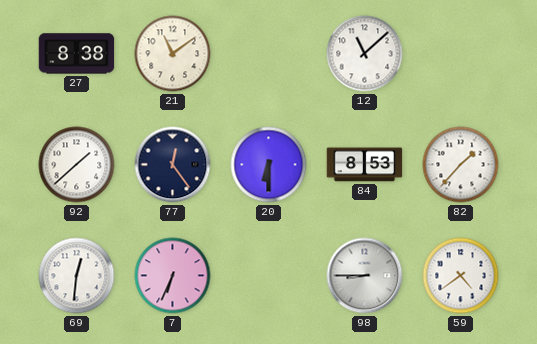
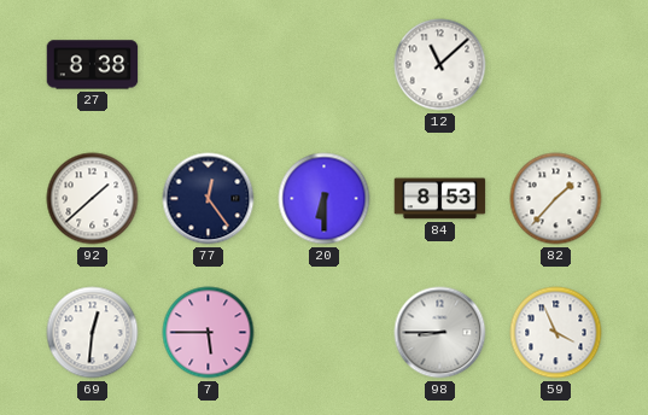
21: 11:09 -> none (173, 54)
7: 6:34 -> 5:45 (209, 333)
59: 4:39 -> 3:56 (556, 333)
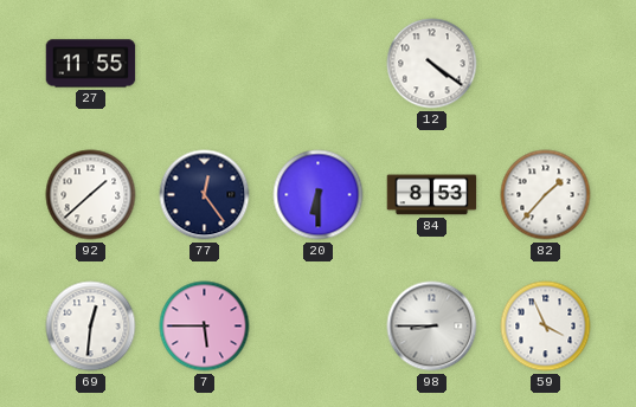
27: 8:38 -> 11:55 (91, 64)
12: 11:08 -> 4:21 (432, 64)
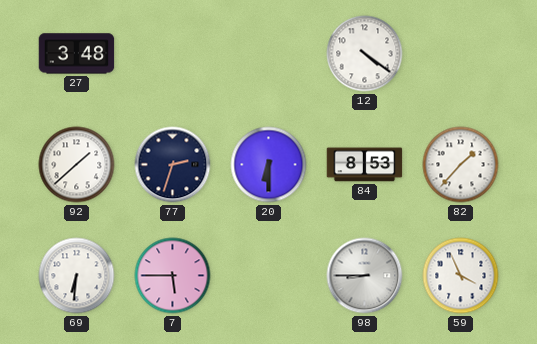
27: 11:55 -> 3:48 (77, 54)
77: 12:24 -> 2:33 (173, 165)
69: 12:31 -> 6:31 (77, 276)
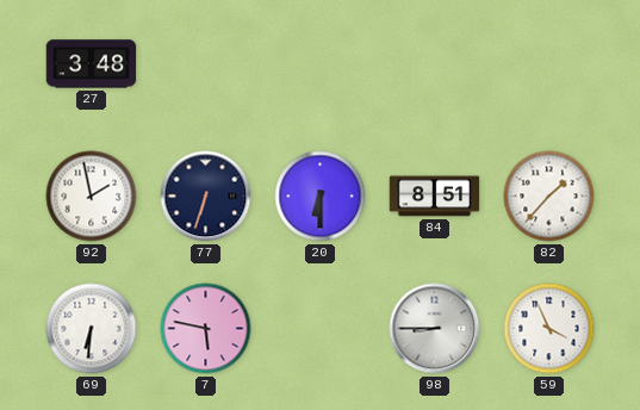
12: 4:21 -> none (365, 54)
92: 1:38 -> 1:58 (92, 197)
77: 2:33 -> 6:33 (206, 197)
84: 8:53 -> 8:51 (435, 197)
7: 5:45 -> 5:47 (206, 329)
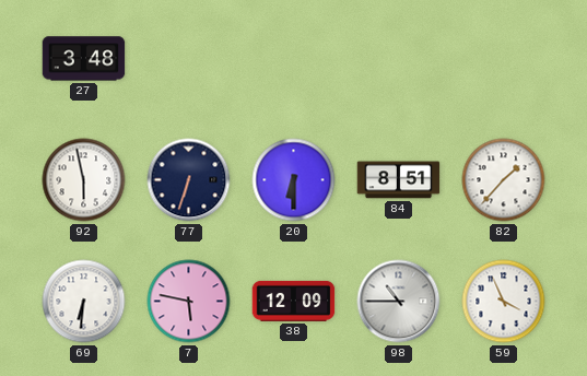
92: 1:58 -> 5:58 (84, 180)
38: none -> 12:09 (294, 301)
98: 8:45 -> 10:45 (399, 302)
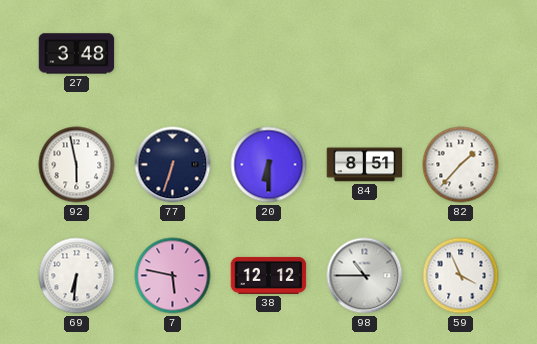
38: 12:09 -> 12:12 (269, 275)
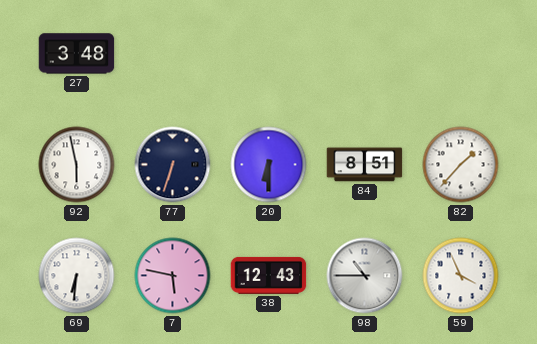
38: 12:12 -> 12:43 (269, 275)
